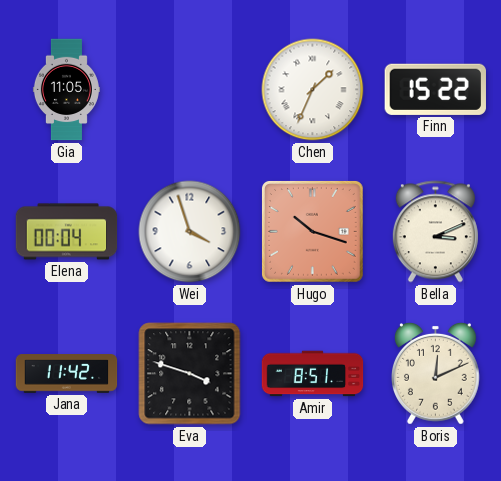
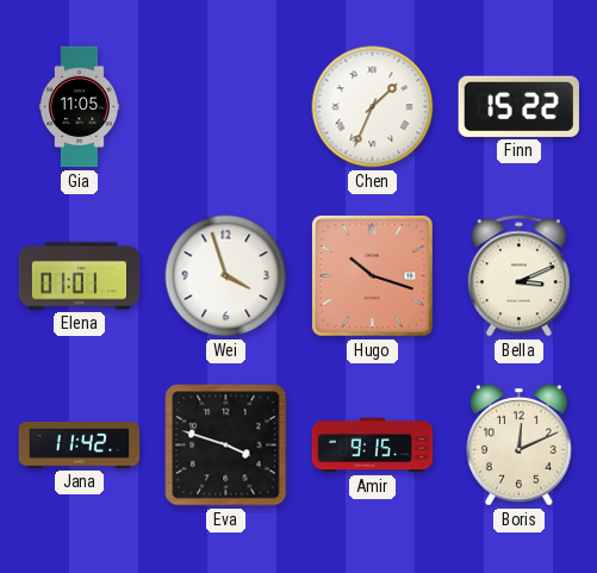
Elena: 00:04 -> 01:01 (80, 276)
Amir: 8:51 -> 9:15 (373, 446)
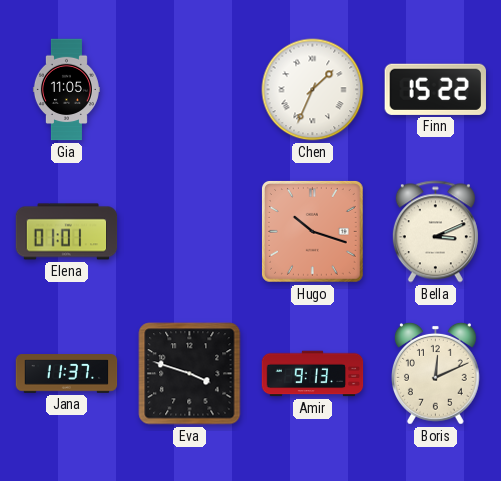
Wei: 3:57 -> none (226, 276)
Jana: 11:42 -> 11:37 (67, 374)
Amir: 9:15 -> 9:13 (313, 374)
